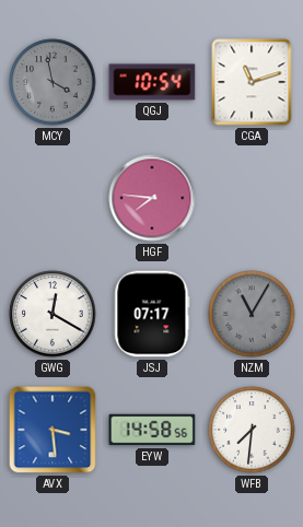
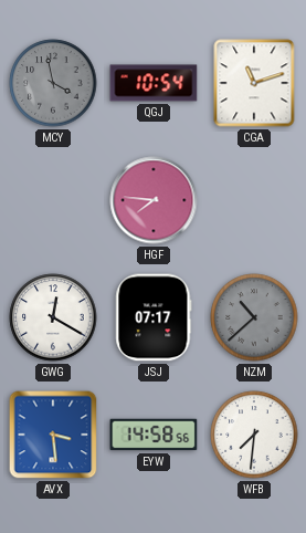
NZM: 11:05 -> 10:38 (254, 317)
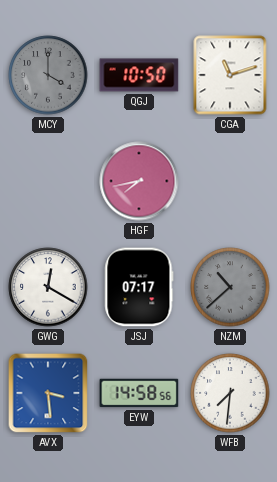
MCY: 3:58 -> 4:00 (48, 75)
QGJ: 10:54 -> 10:50 (139, 75)
HGF: 7:46 -> 7:43 (139, 181)
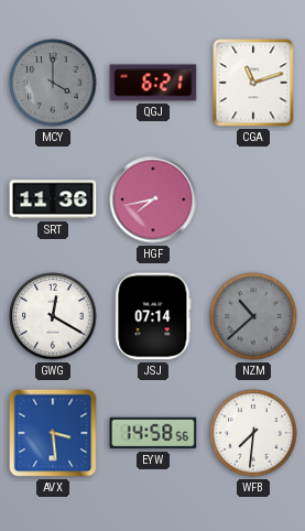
QGJ: 10:50 -> 6:21 (153, 83)
SRT: none -> 11:36 (53, 199)
JSJ: 07:17 -> 07:14 (153, 316)
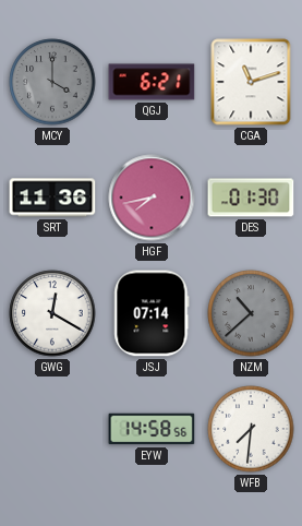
DES: none -> 01:30 (251, 198)
AVX: 3:29 -> none (53, 433)
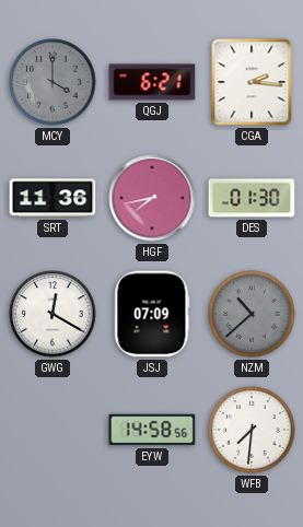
CGA: 11:12 -> 2:16 (252, 82)
JSJ: 07:14 -> 07:09 (152, 314)
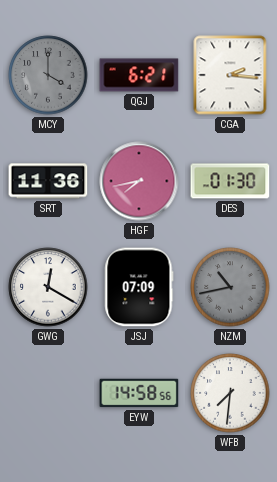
NZM: 10:38 -> 10:43 (230, 287)
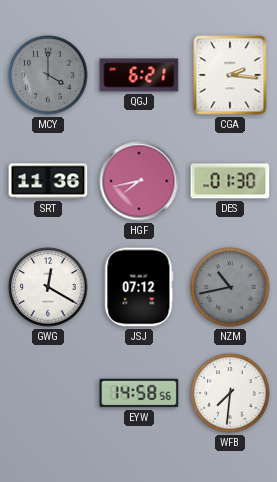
JSJ: 07:09 -> 07:12 (139, 287)
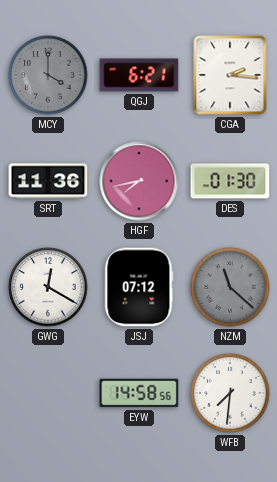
NZM: 10:43 -> 11:22 (230, 287)
